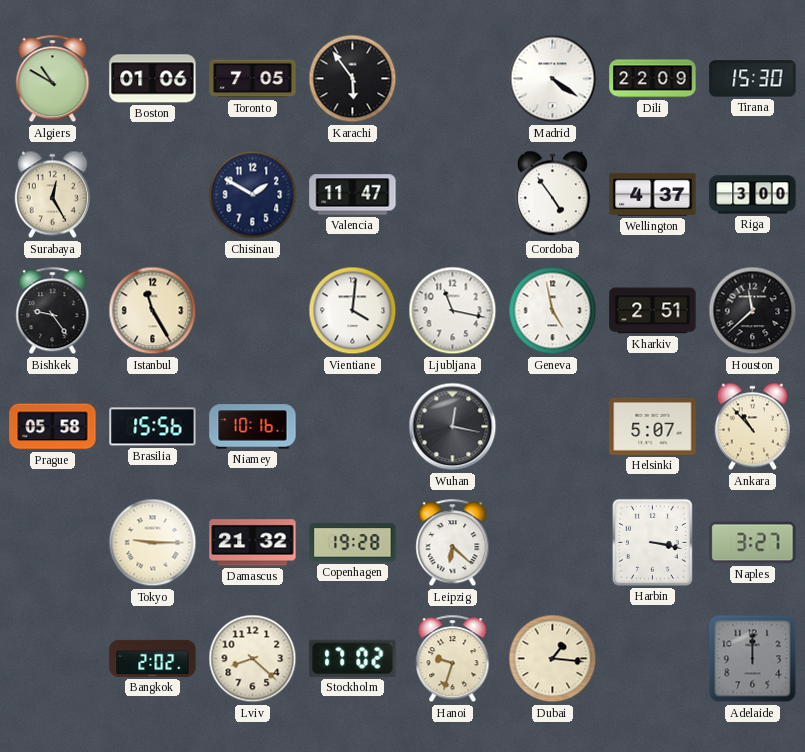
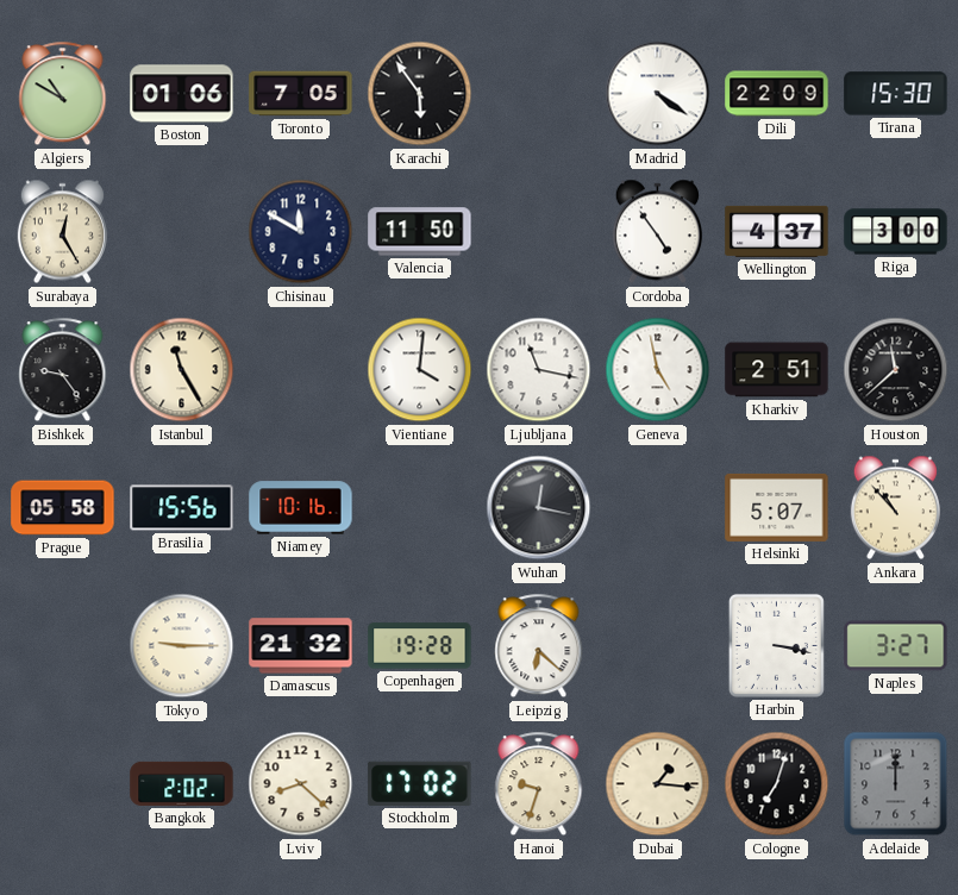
Chisinau: 1:50 -> 11:50 (301, 232)
Valencia: 11:47 -> 11:50 (420, 232)
Cologne: none -> 7:03 (777, 784)
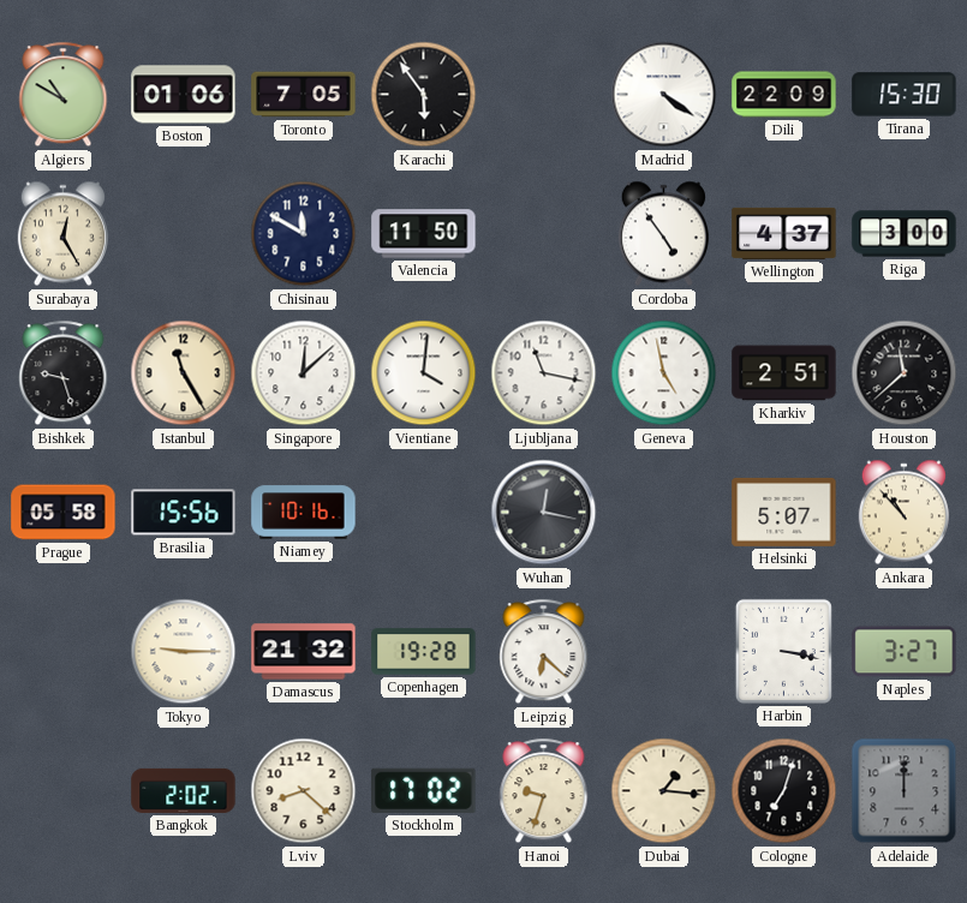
Bishkek: 9:24 -> 9:27 (64, 373)
Singapore: none -> 12:08 (304, 373)
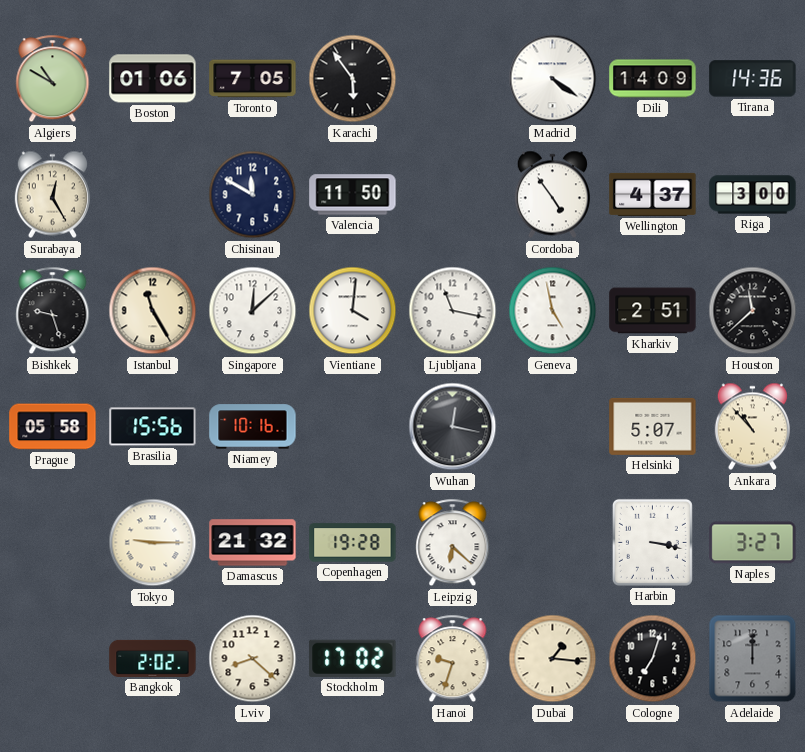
Dili: 22:09 -> 14:09 (653, 79)
Tirana: 15:30 -> 14:36 (753, 79)
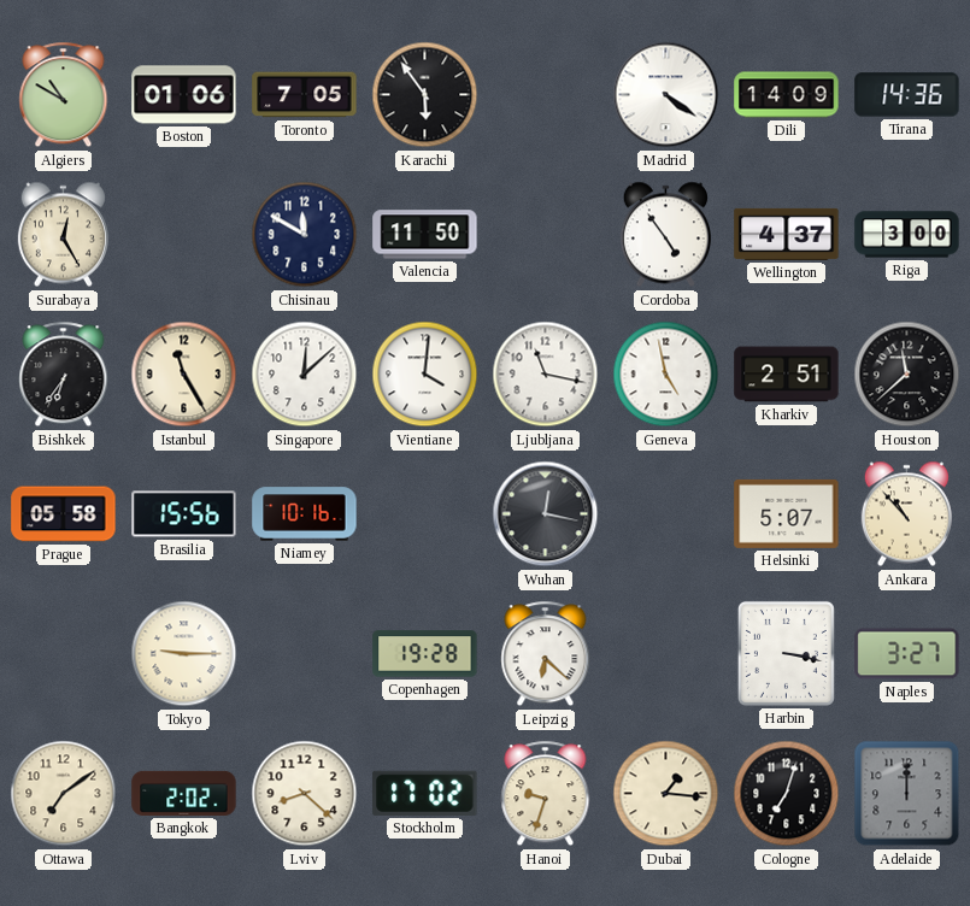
Bishkek: 9:27 -> 6:36 (64, 375)
Damascus: 21:32 -> none (253, 543)
Ottawa: none -> 7:09 (64, 794)
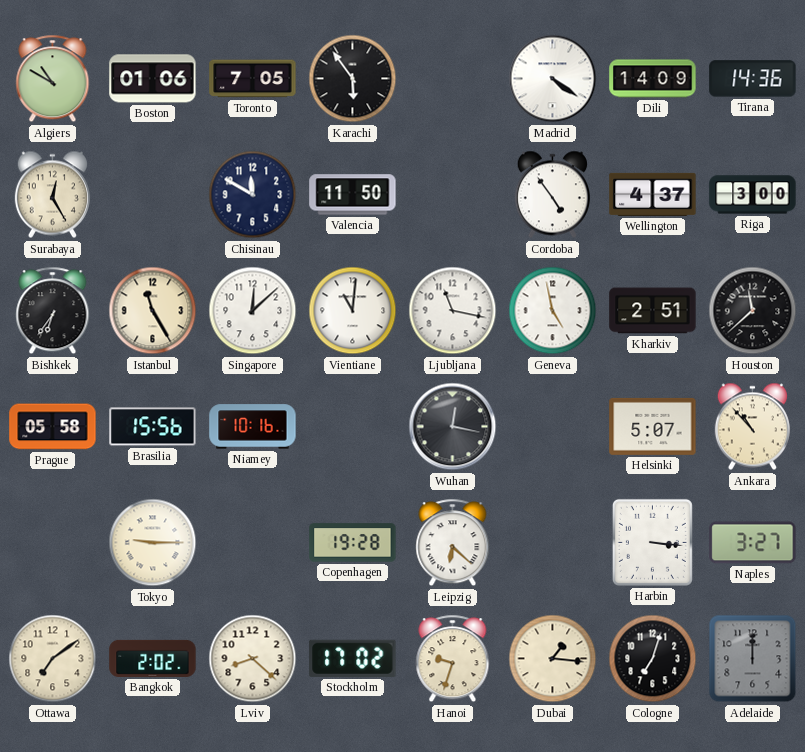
Vientiane: 4:01 -> 11:01 (353, 311)
Harbin: 3:17 -> 3:16 (652, 542)
